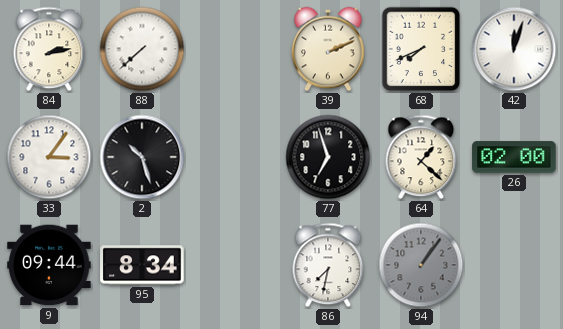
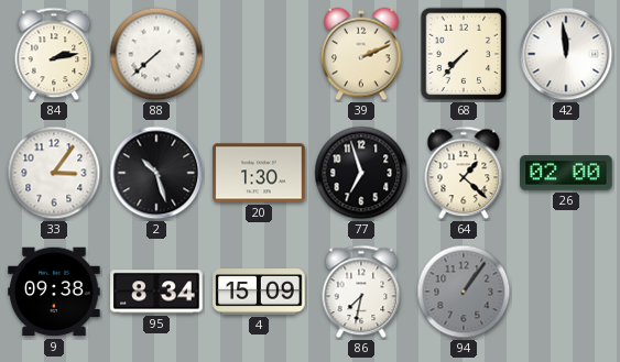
68: 7:41 -> 7:37 (464, 54)
42: 12:03 -> 11:59 (566, 54)
20: none -> 1:30 (259, 173)
9: 09:44 -> 09:38 (54, 292)
4: none -> 15:09 (259, 293)
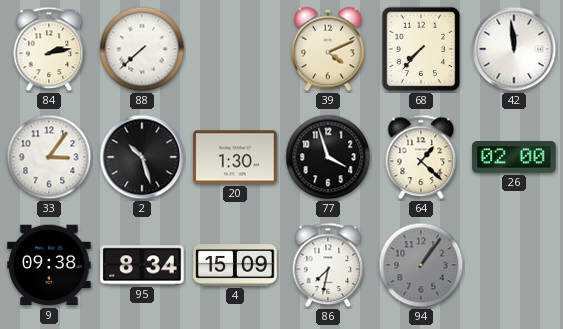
39: 2:11 -> 4:11 (328, 49)
77: 6:57 -> 3:57 (328, 157)
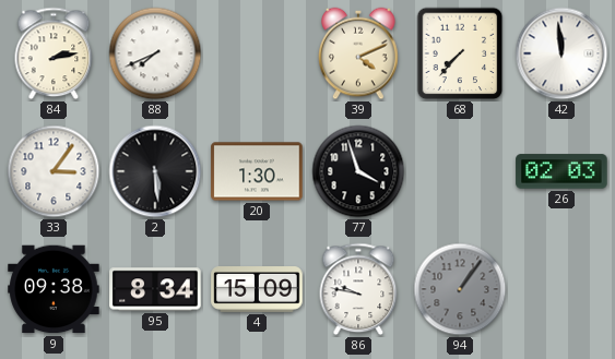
88: 7:38 -> 7:41 (155, 53)
2: 10:27 -> 5:29 (155, 171)
64: 1:22 -> none (421, 157)
26: 02:00 -> 02:03 (561, 171)
86: 7:32 -> 9:47 (358, 289)
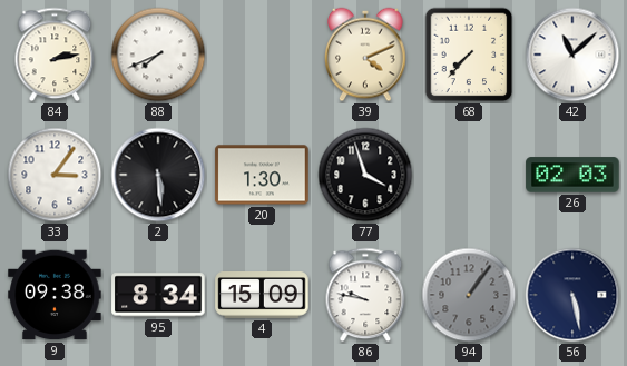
42: 11:59 -> 11:08 (572, 55)
56: none -> 5:28 (572, 295)
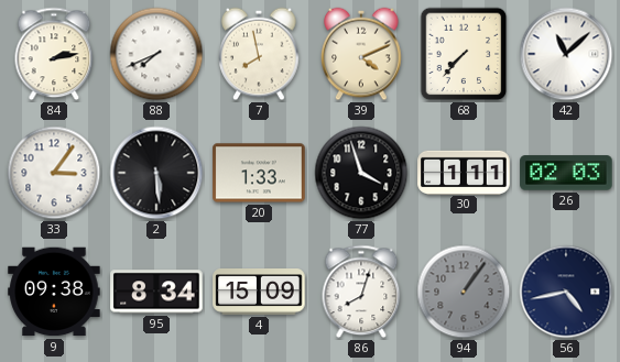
7: none -> 7:58 (259, 54)
20: 1:30 -> 1:33 (259, 173)
30: none -> 1:11 (464, 172)
86: 9:47 -> 8:03 (361, 292)
56: 5:28 -> 4:43 (566, 292)
